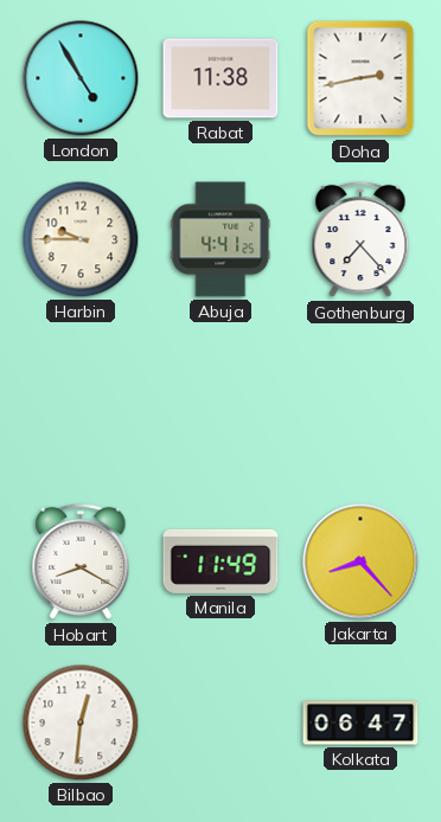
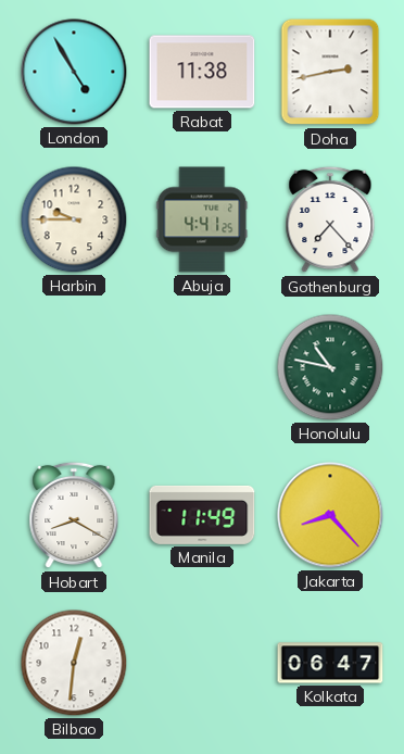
Honolulu: none -> 10:47 (330, 367)
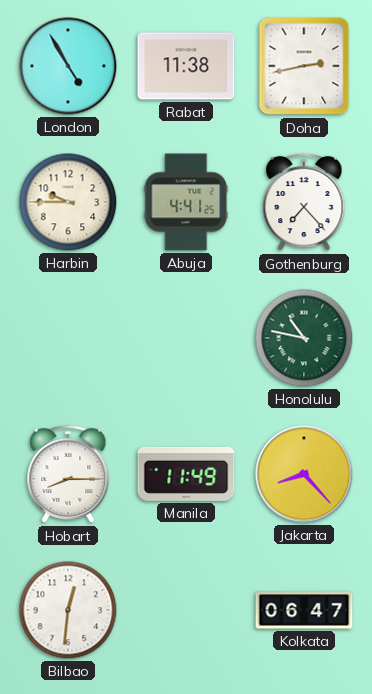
Hobart: 8:20 -> 8:15 (68, 474)
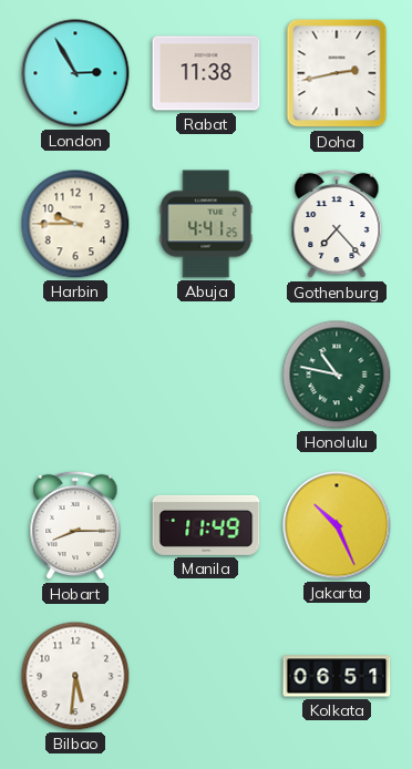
London: 4:55 -> 2:55 (75, 73)
Jakarta: 8:23 -> 10:26 (337, 525)
Bilbao: 12:31 -> 5:31 (75, 676)
Kolkata: 06:47 -> 06:51 (337, 676)
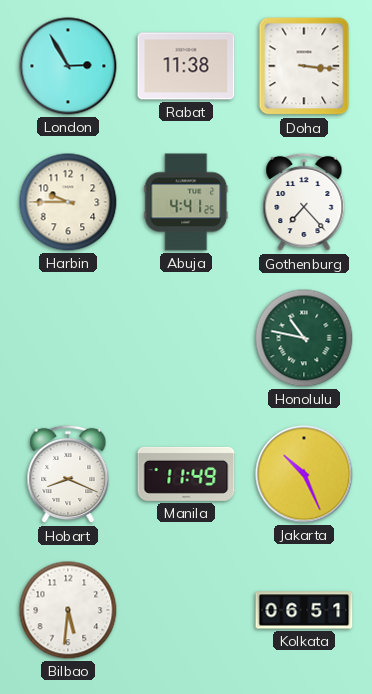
Doha: 2:43 -> 3:16 (304, 66)
Hobart: 8:15 -> 8:19 (68, 474)
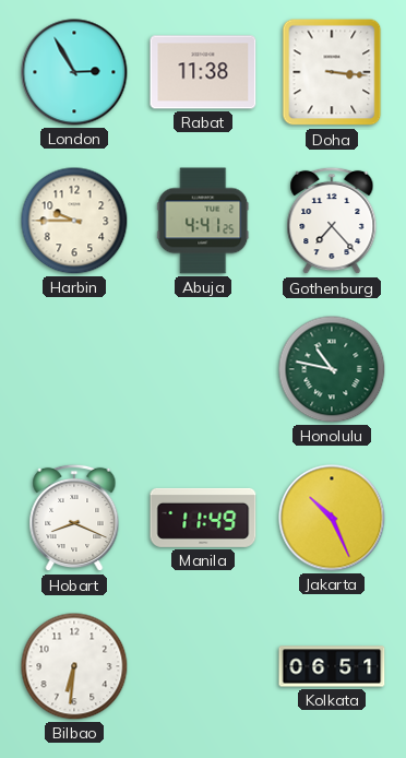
Bilbao: 5:31 -> 6:31 (74, 666)
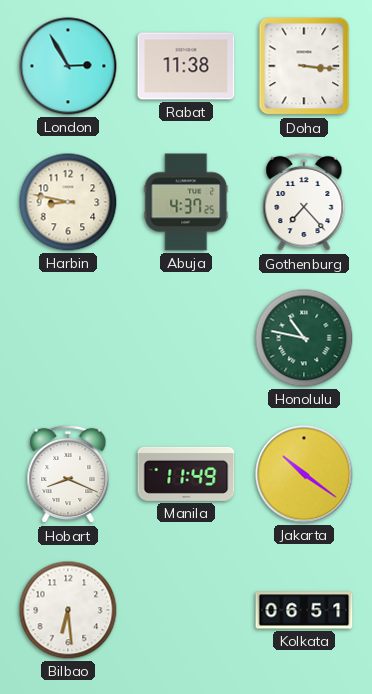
Harbin: 9:45 -> 8:47 (68, 202)
Abuja: 4:41 -> 4:37 (186, 202)
Jakarta: 10:26 -> 10:21 (304, 474)
Bilbao: 6:31 -> 6:29 (68, 610)
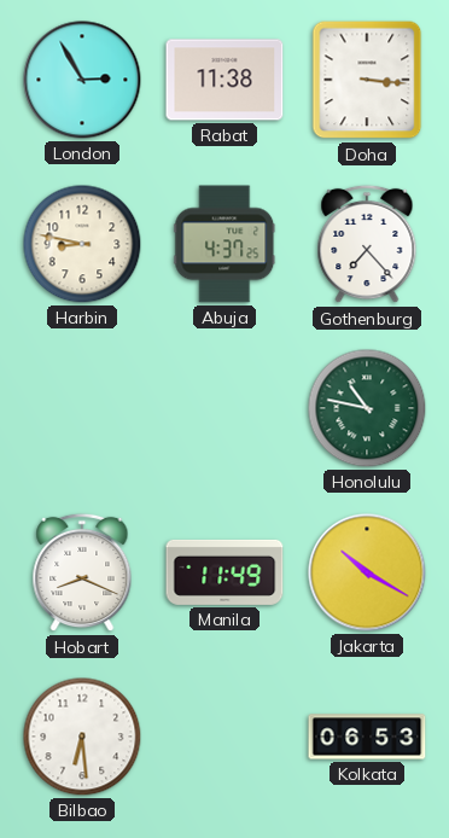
Jakarta: 10:21 -> 10:20 (367, 572)
Kolkata: 06:51 -> 06:53 (367, 737)
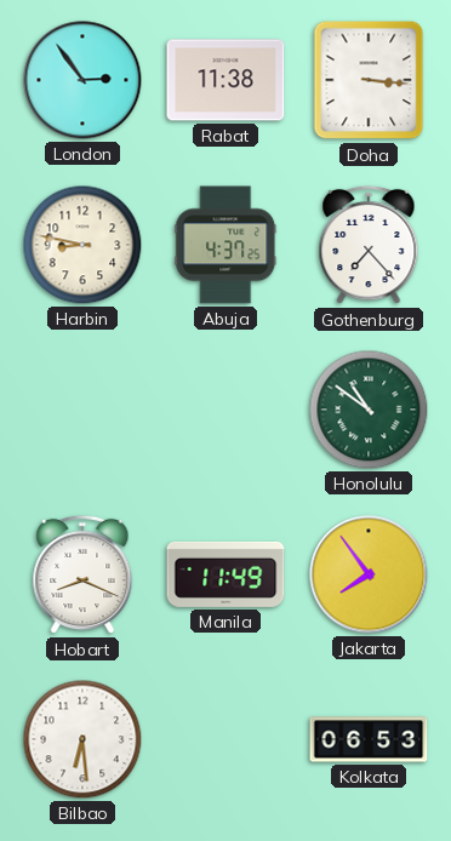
London: 2:55 -> 2:54 (82, 80)
Honolulu: 10:47 -> 10:51 (369, 410)
Jakarta: 10:20 -> 7:54 (369, 574)
